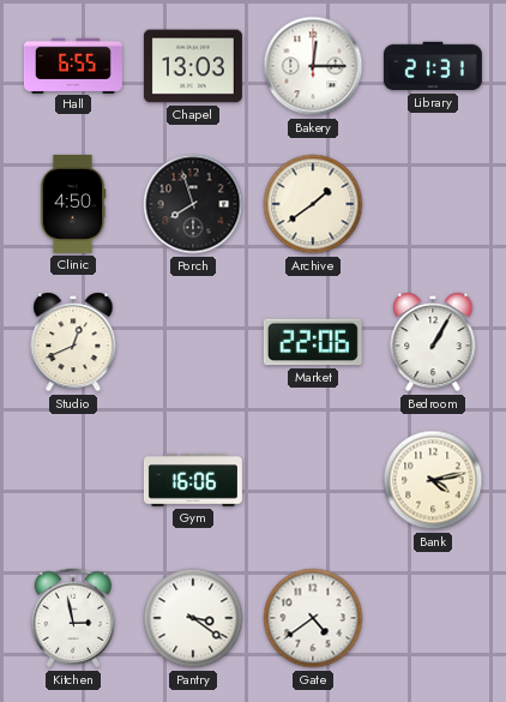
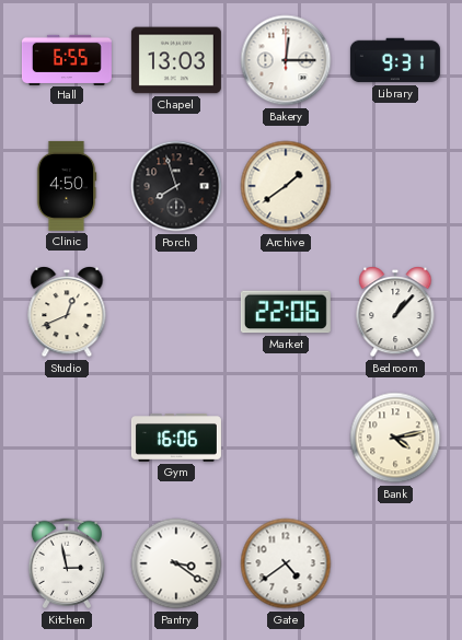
Library: 21:31 -> 9:31 (395, 60)
Bedroom: 1:05 -> 1:07 (395, 312)
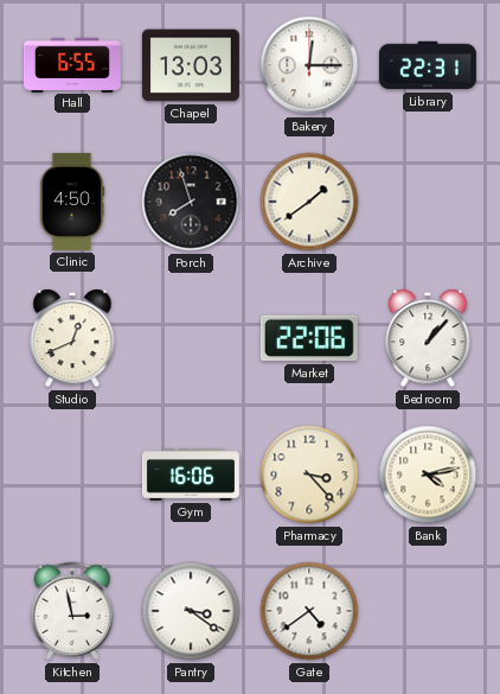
Library: 9:31 -> 22:31 (428, 65)
Pharmacy: none -> 3:23 (309, 475)
